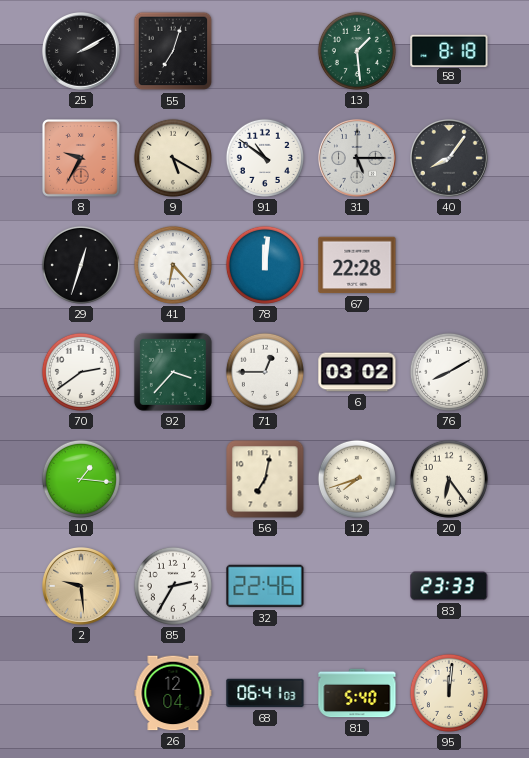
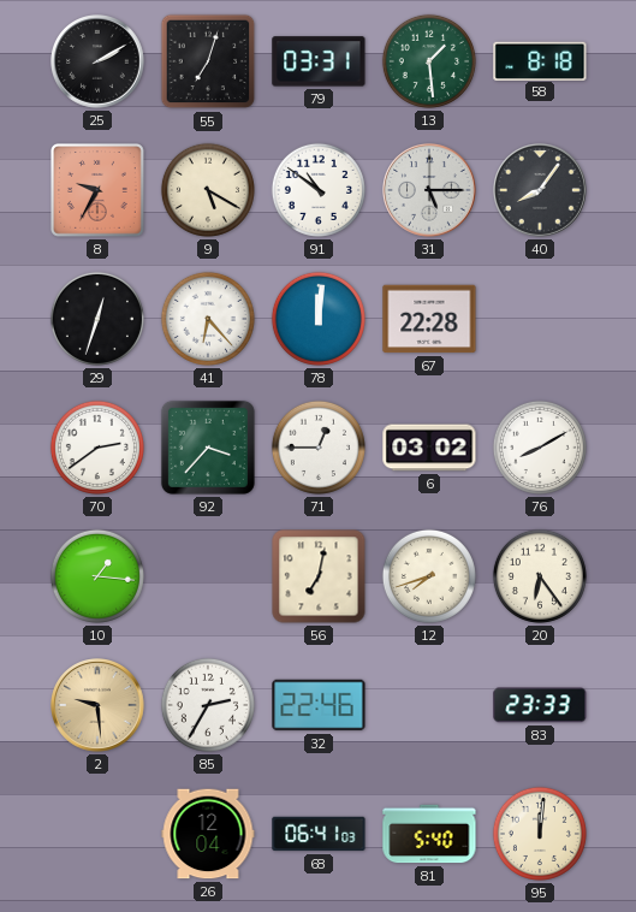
79: none -> 03:31 (319, 61)
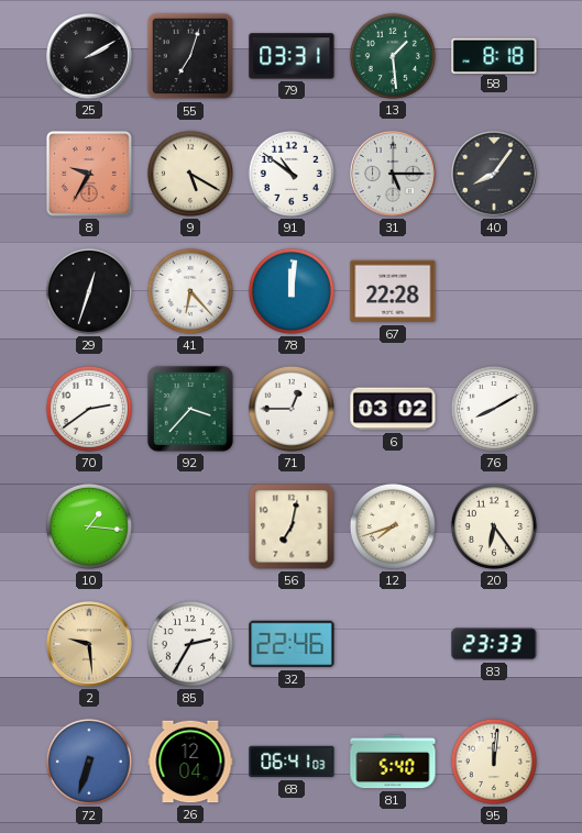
72: none -> 6:33 (89, 762)
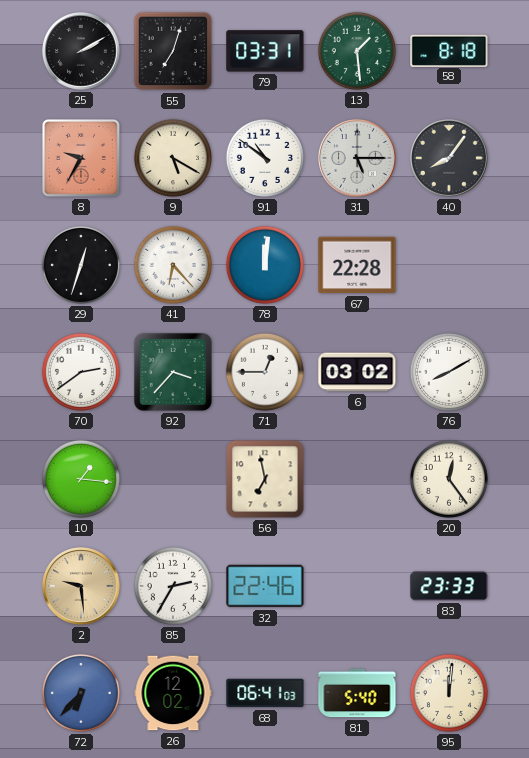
56: 7:02 -> 6:58 (265, 479)
12: 7:42 -> none (393, 526)
20: 6:24 -> 12:24 (449, 479)
72: 6:33 -> 6:37 (81, 693)
26: 12:04 -> 12:02 (173, 693)
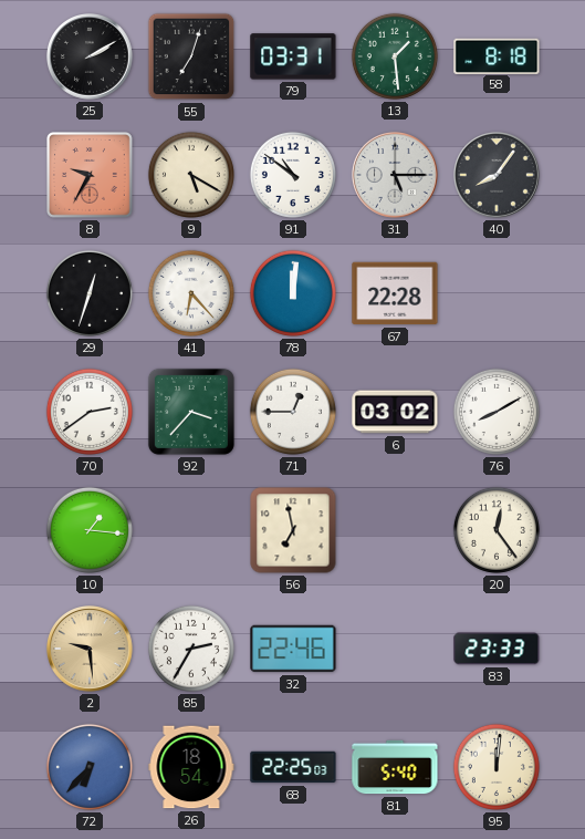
26: 12:02 -> 18:54 (191, 767)
68: 06:41 -> 22:25 (293, 767)
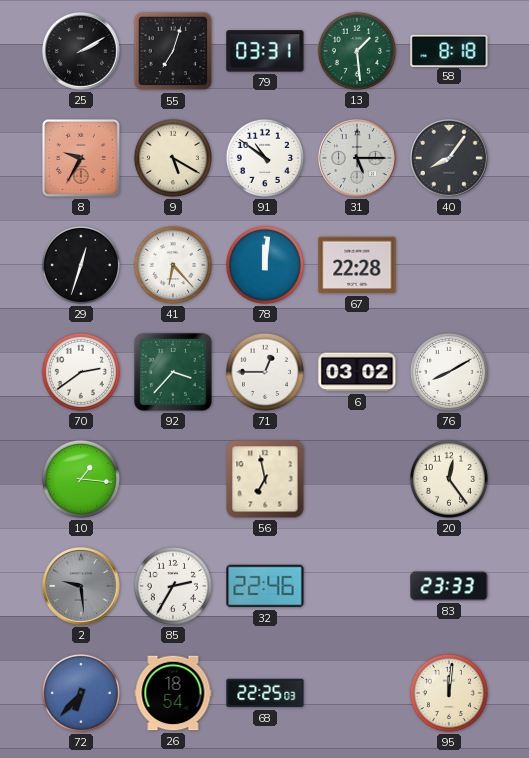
2 dial: champagne -> grey (82, 587)
81: 5:40 -> none (395, 767)
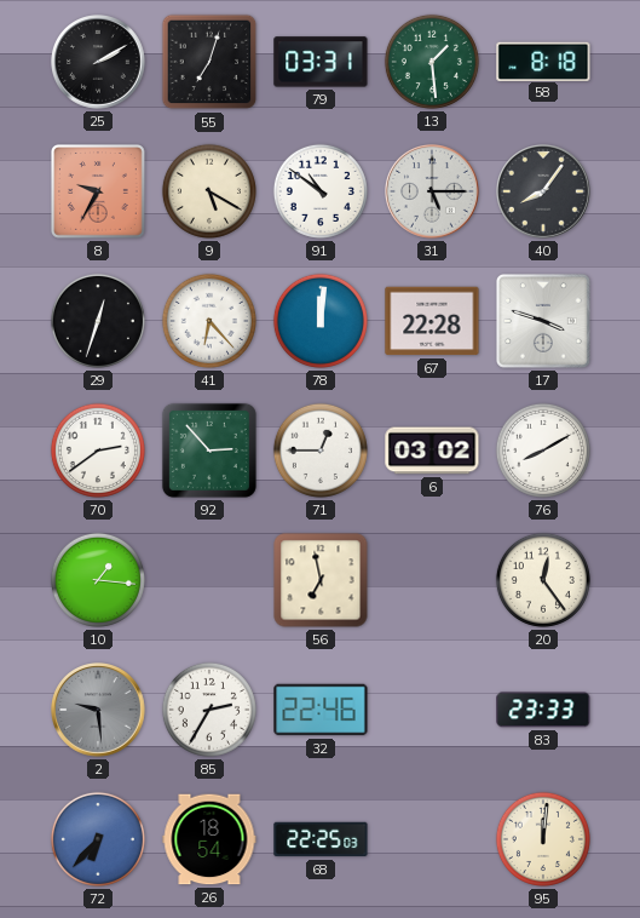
17: none -> 3:48 (544, 322)
92: 3:37 -> 2:53 (209, 451)
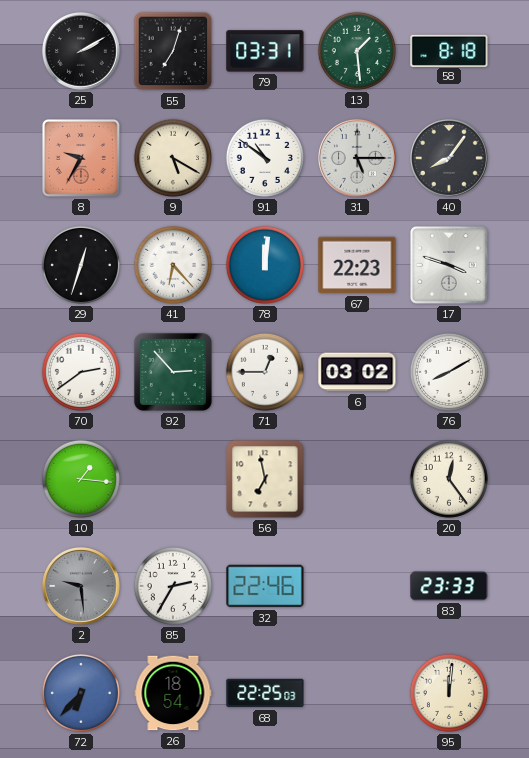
67: 22:28 -> 22:23 (357, 265)
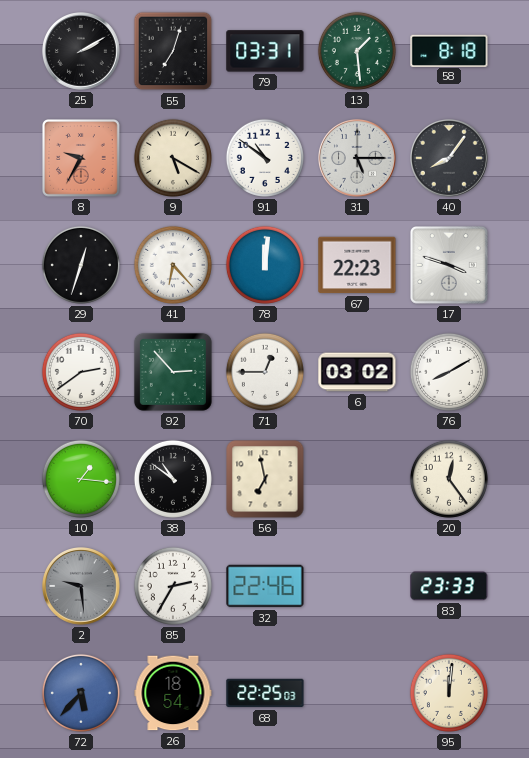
38: none -> 10:51 (173, 479)
72: 6:37 -> 5:37 (81, 693)
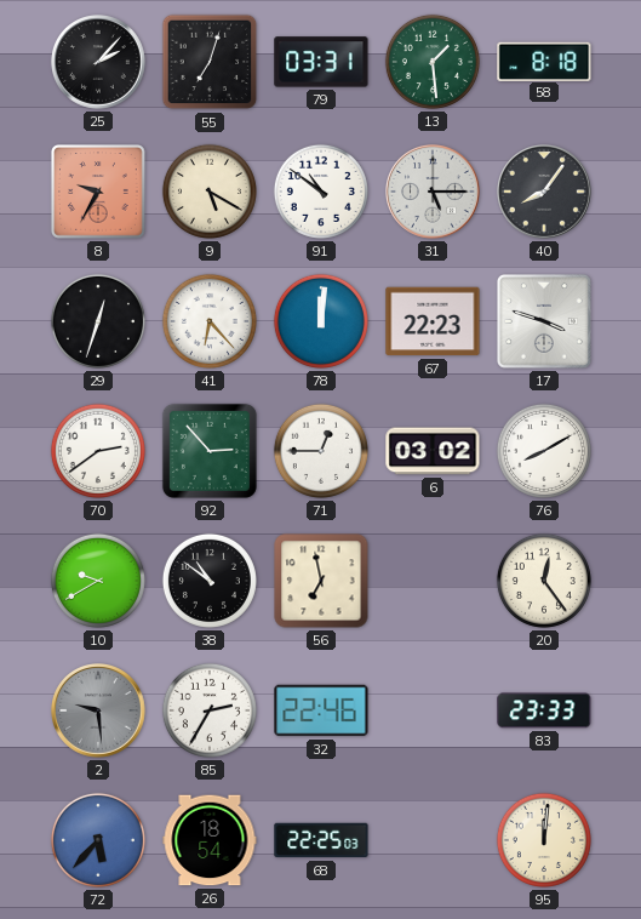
25: 2:10 -> 2:07 (99, 63)
10: 1:16 -> 9:40 (98, 581)
